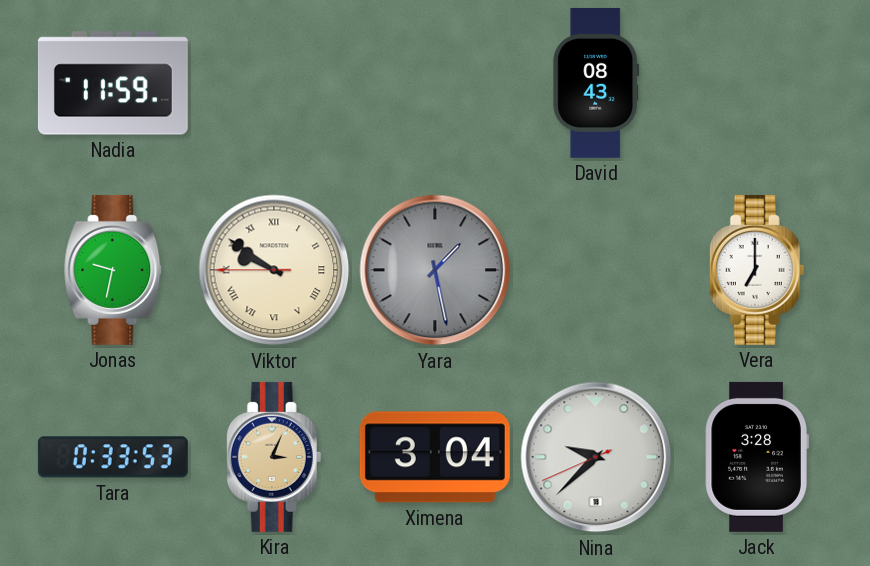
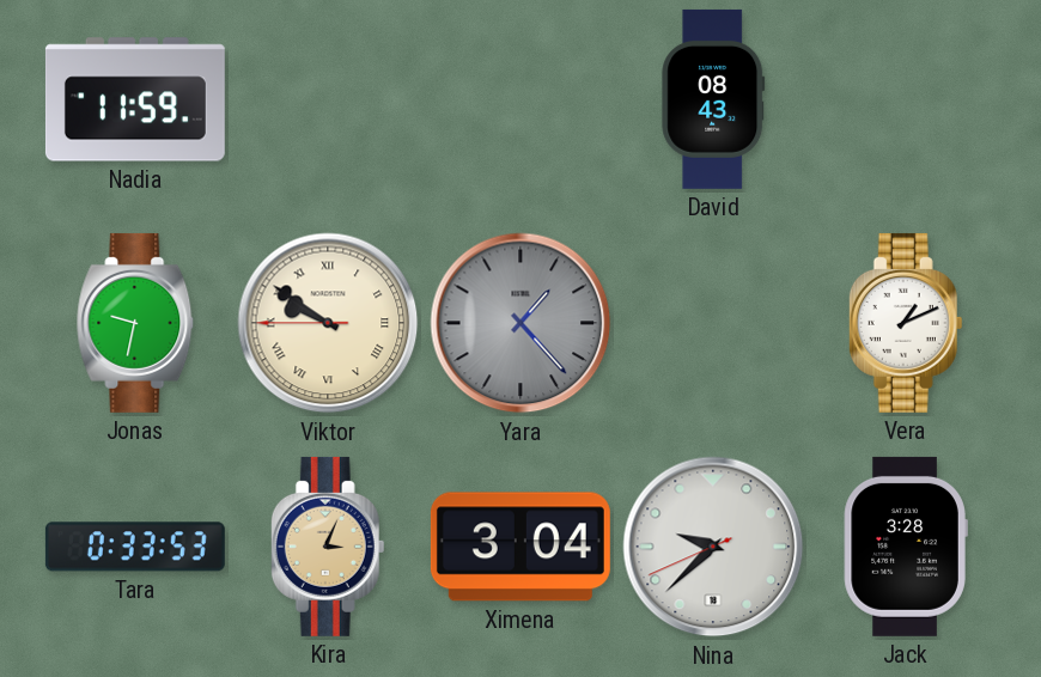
Yara: 1:28 -> 1:23 (520, 323)
Vera: 7:00 -> 1:11 (906, 323)
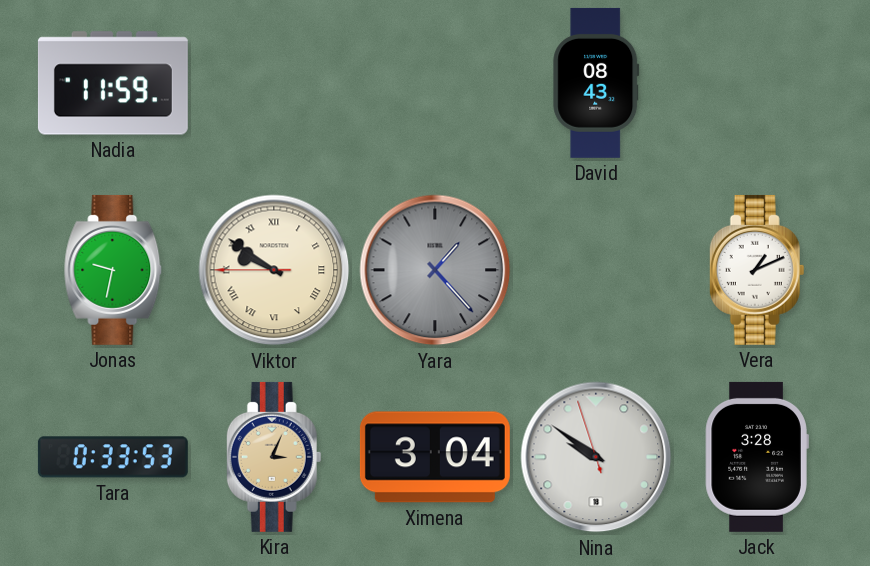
Nina: 9:37 -> 9:50 (596, 457)
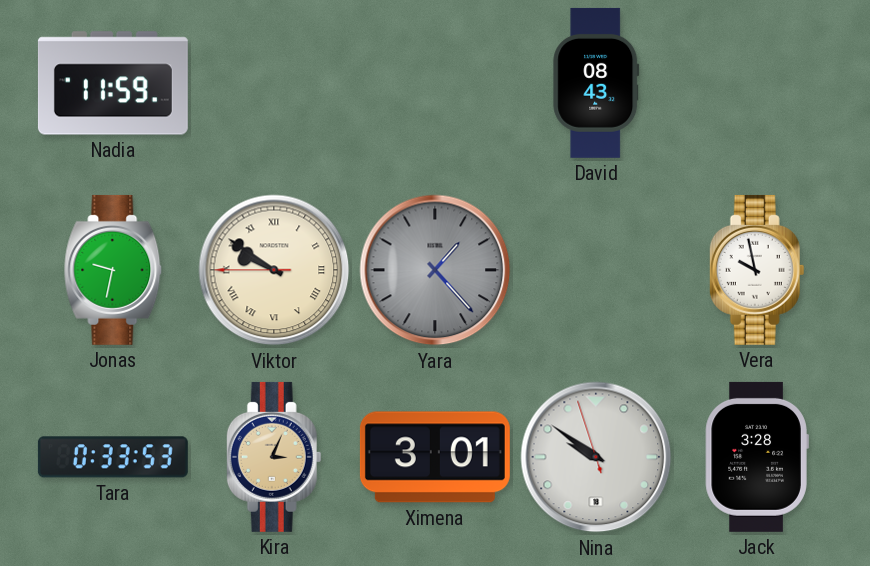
Vera: 1:11 -> 9:58 (757, 270)
Ximena: 3:04 -> 3:01 (435, 457)
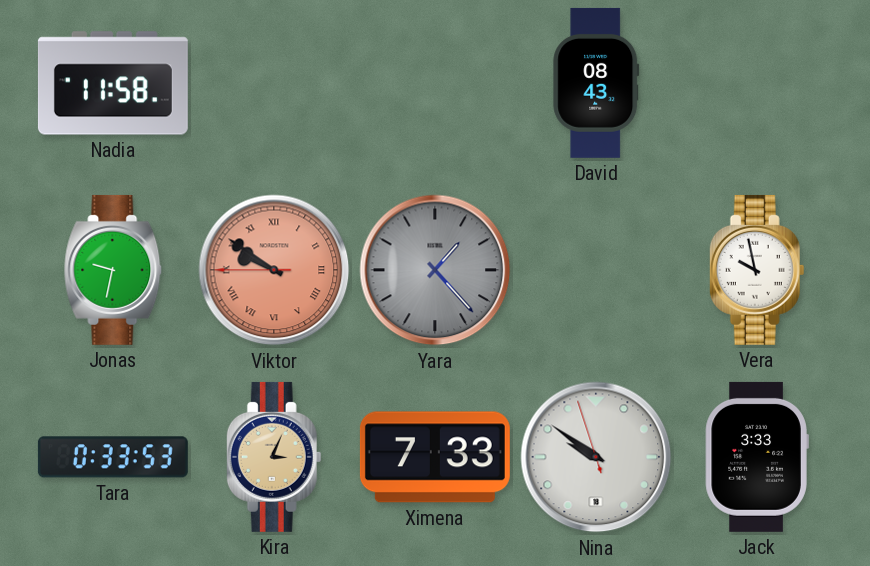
Nadia: 11:59 -> 11:58 (113, 83)
Viktor dial: cream -> salmon (274, 270)
Ximena: 3:01 -> 7:33 (435, 457)
Jack: 3:28 -> 3:33 (757, 457)
